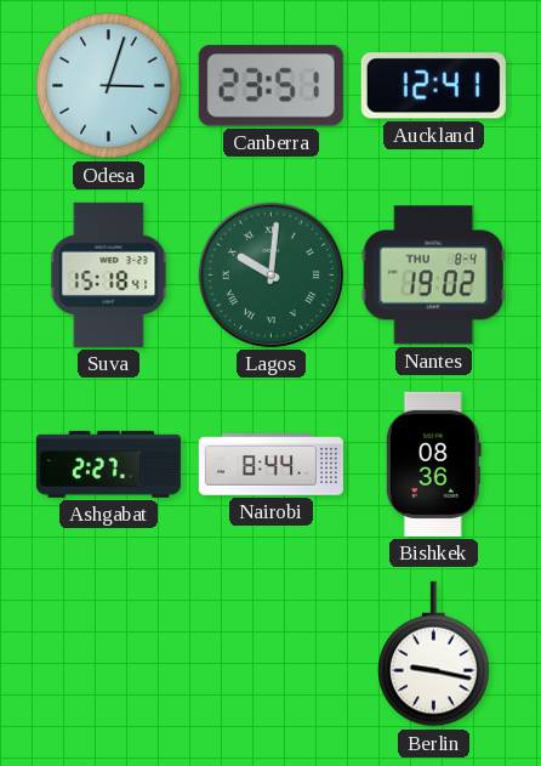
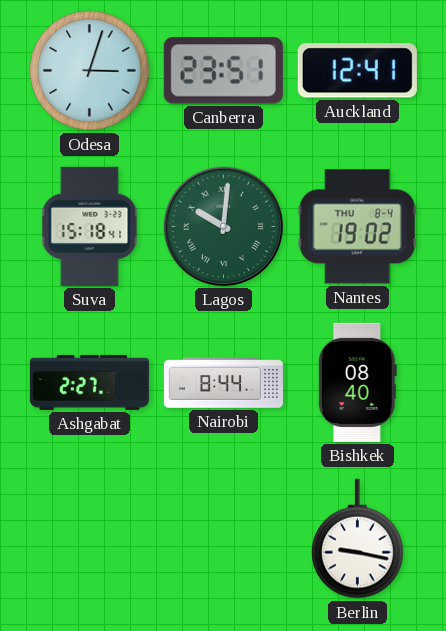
Bishkek: 08:36 -> 08:40 (357, 382)
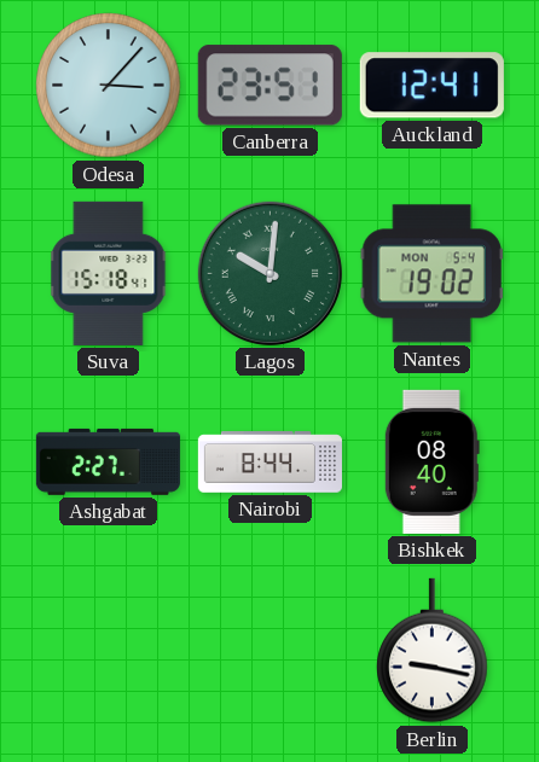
Odesa: 3:03 -> 3:07 (109, 86)
Nantes date: THU 8-4 -> MON 5-4 (431, 274)
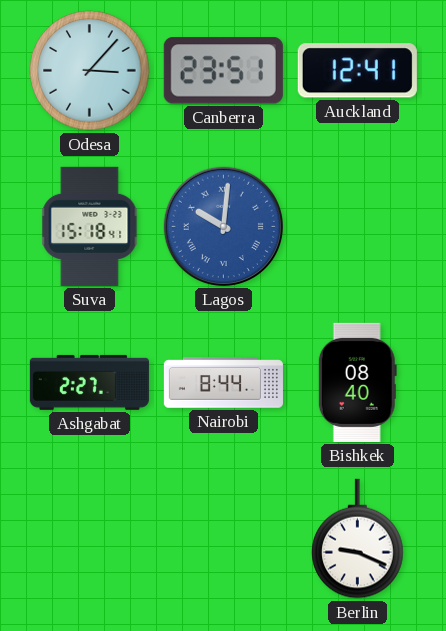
Lagos dial: green -> blue (223, 226)
Nantes: 19:02 -> none (431, 274)
Berlin: 9:17 -> 9:19 (358, 539)
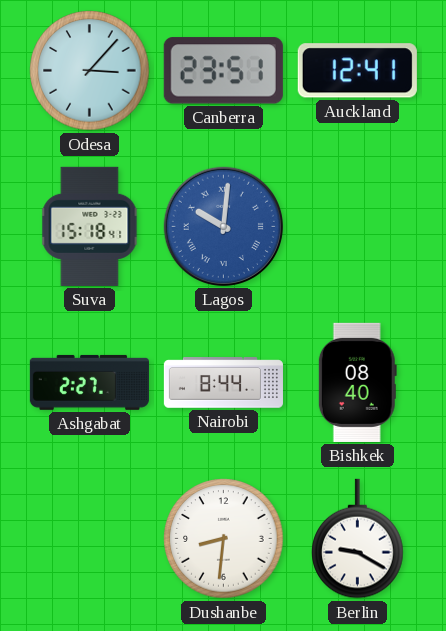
Dushanbe: none -> 8:31 (224, 539)
Berlin: 9:19 -> 9:20 (358, 539)
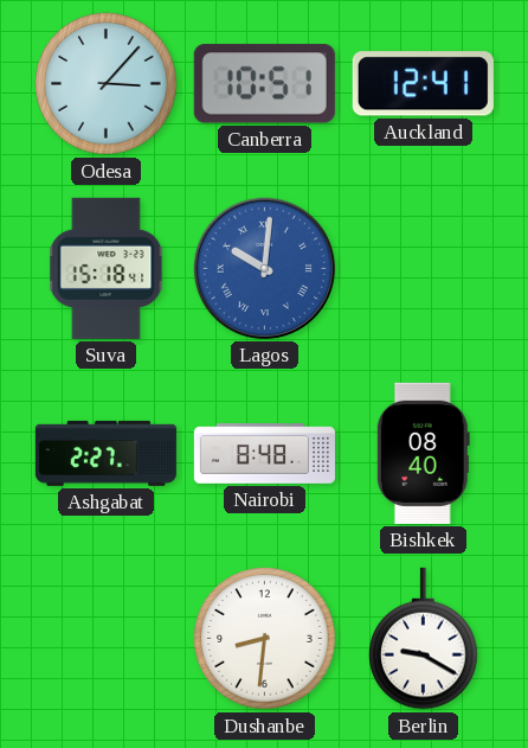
Canberra: 23:51 -> 10:51 (264, 84)
Nairobi: 8:44 -> 8:48 (264, 454)
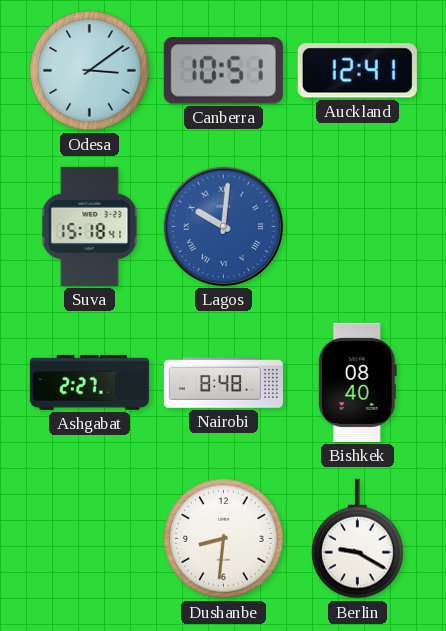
Odesa: 3:07 -> 3:09 (90, 71)
